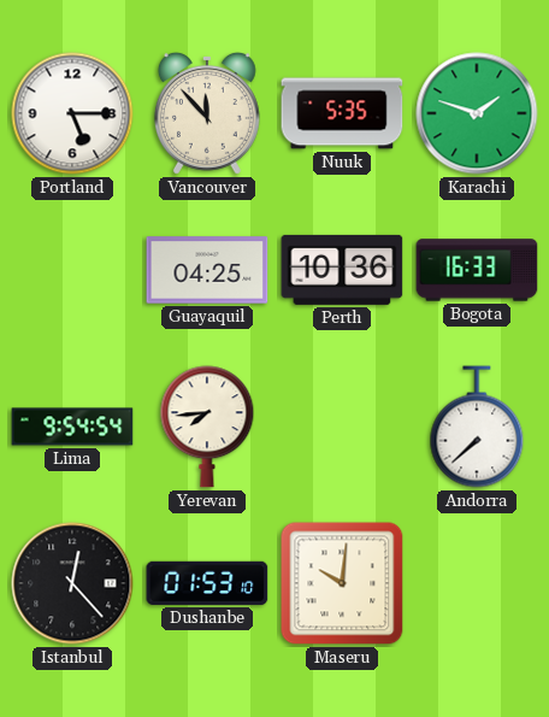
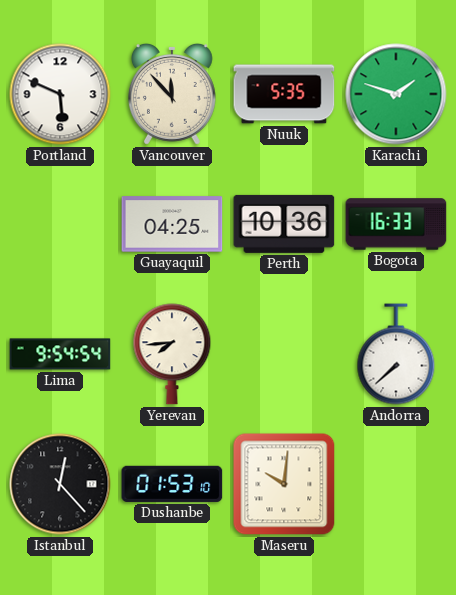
Portland: 5:15 -> 5:49 (60, 94)
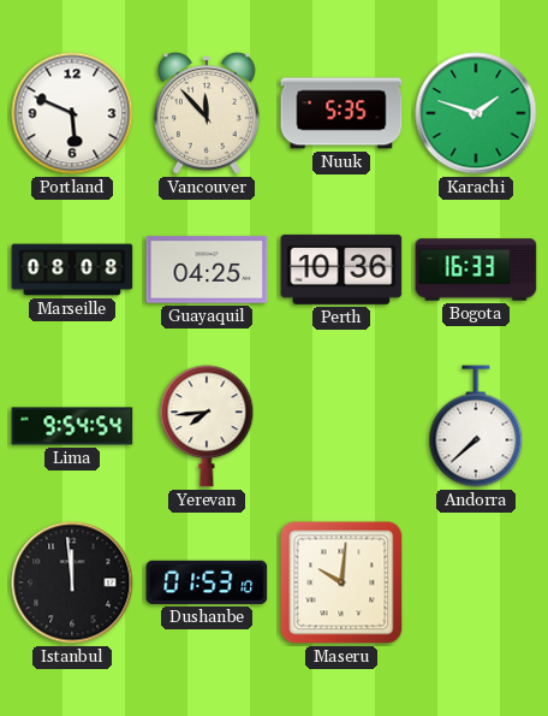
Marseille: none -> 08:08 (72, 270)
Istanbul: 12:23 -> 11:59 (72, 582)
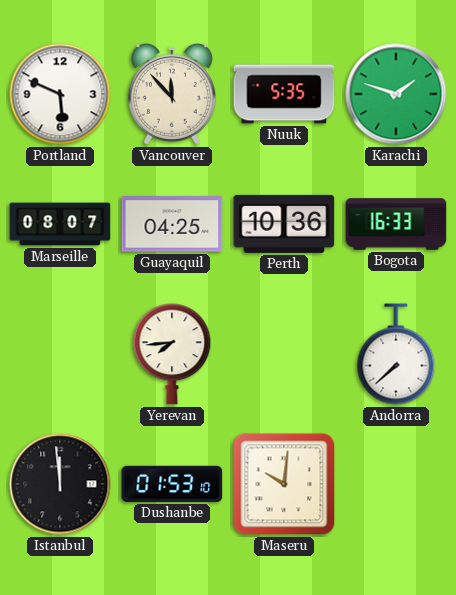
Marseille: 08:08 -> 08:07 (60, 224)
Lima: 9:54 -> none (72, 426)
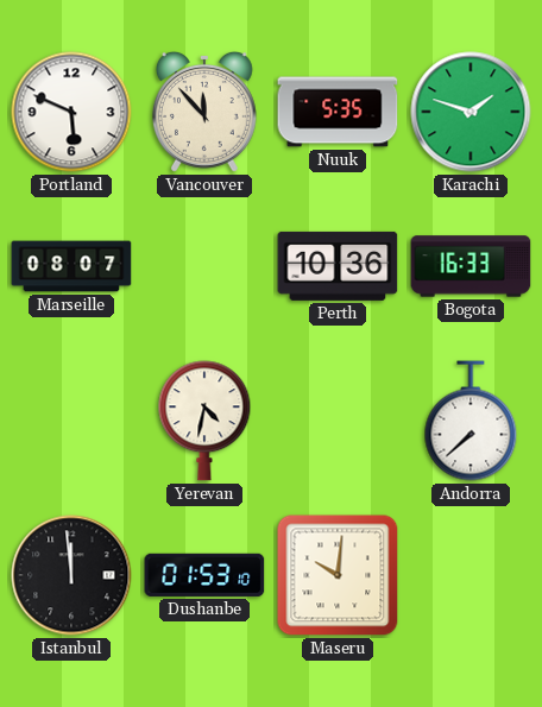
Guayaquil: 04:25 -> none (172, 224)
Yerevan: 7:44 -> 4:32 (204, 421)
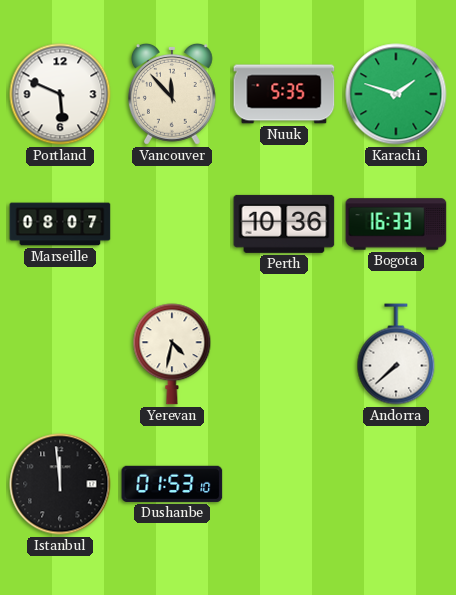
Maseru: 10:01 -> none (338, 575)
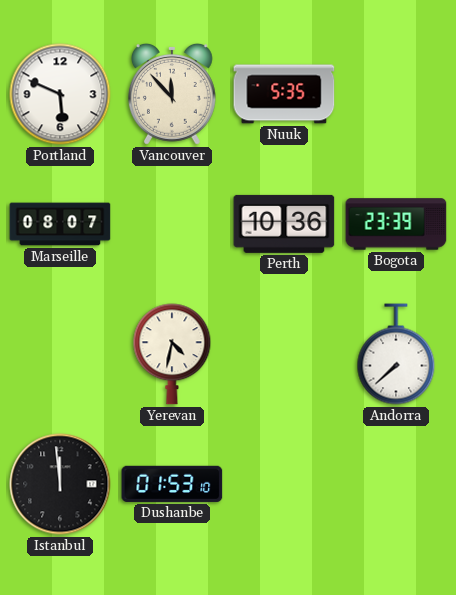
Karachi: 1:48 -> none (396, 94)
Bogota: 16:33 -> 23:39 (396, 224)
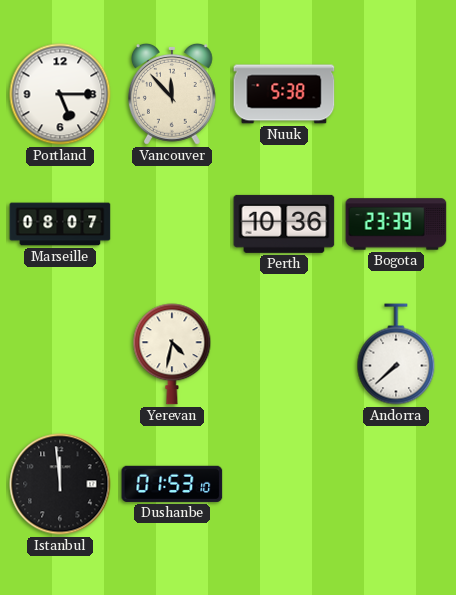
Portland: 5:49 -> 5:15 (60, 94)
Nuuk: 5:35 -> 5:38 (284, 94)
